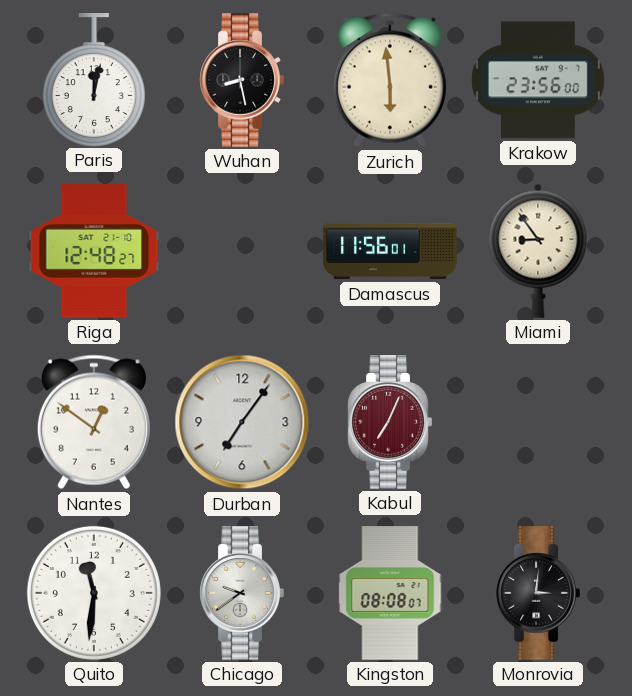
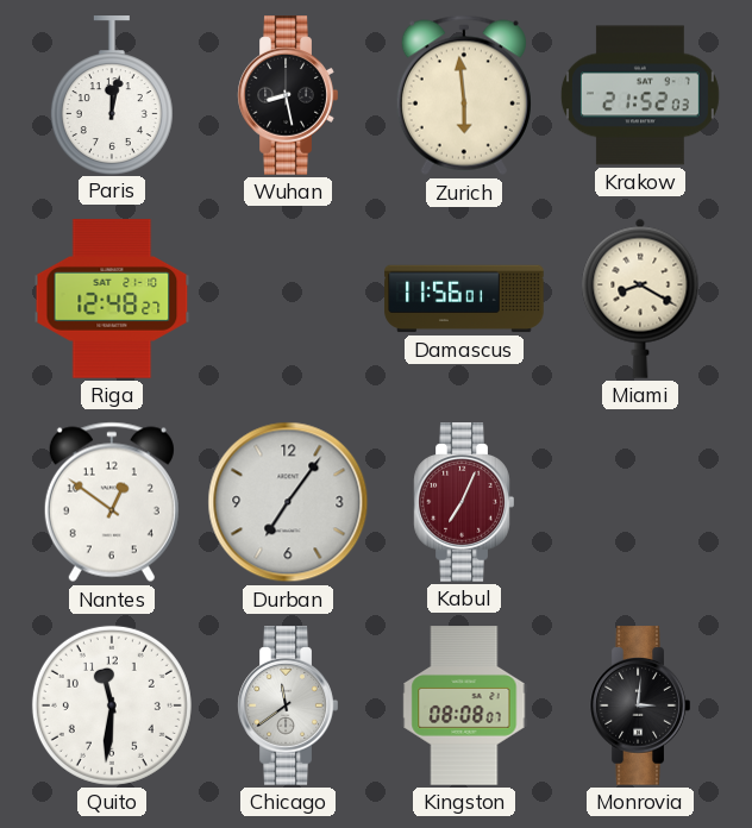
Krakow: 23:56 -> 21:52 (640, 95)
Miami: 8:54 -> 8:20 (640, 299)
Chicago: 9:39 -> 11:39 (288, 705)
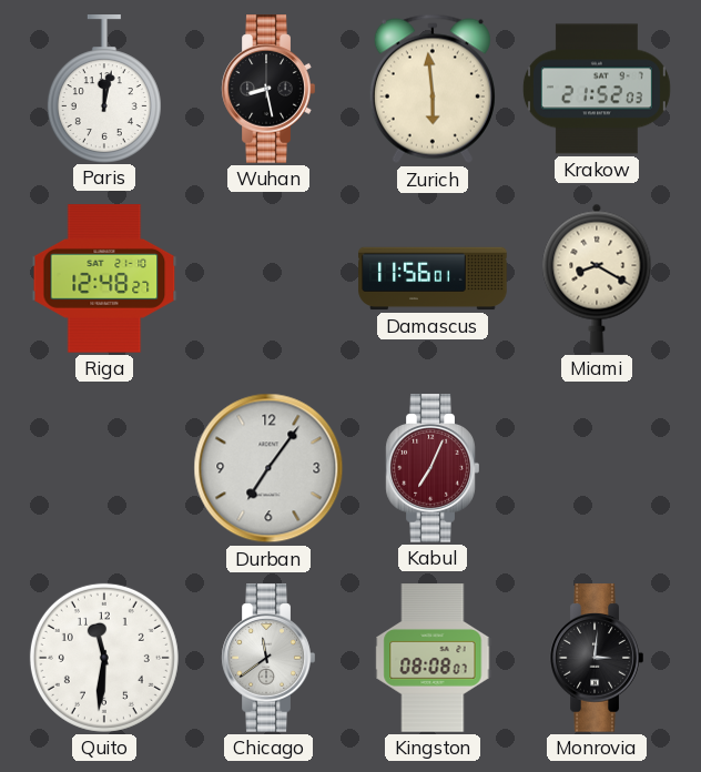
Nantes: 12:51 -> none (112, 502)
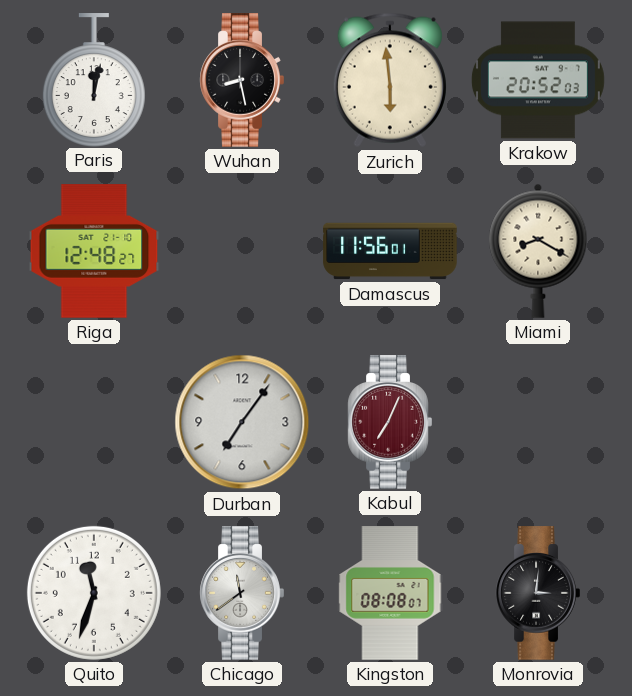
Krakow: 21:52 -> 20:52 (538, 80)
Quito: 11:31 -> 11:33 (94, 593)
